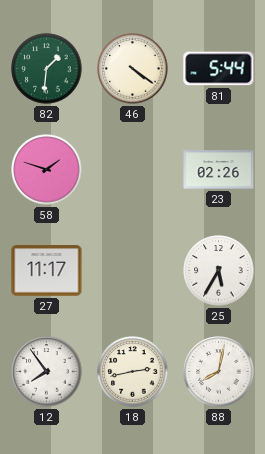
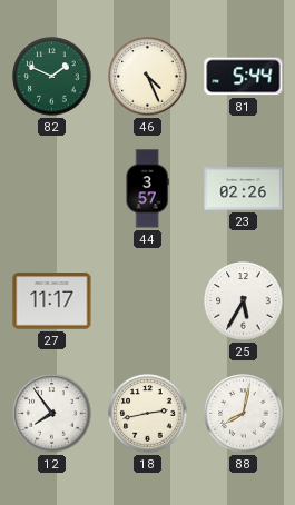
82: 1:31 -> 1:49 (52, 77)
46: 4:21 -> 4:26 (148, 77)
58: 1:48 -> none (47, 170)
44: none -> 3:57 (147, 189)
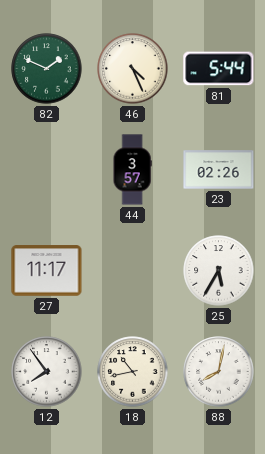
18: 2:43 -> 10:43 (133, 372)
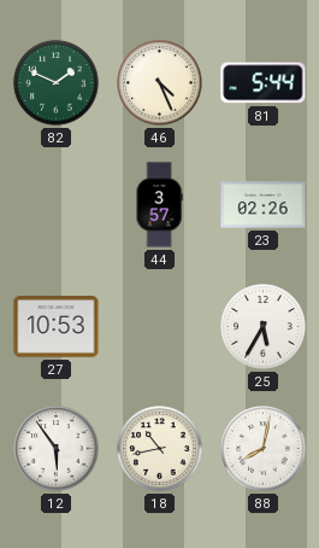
27: 11:17 -> 10:53 (57, 327)
12: 7:54 -> 5:54 (57, 449)
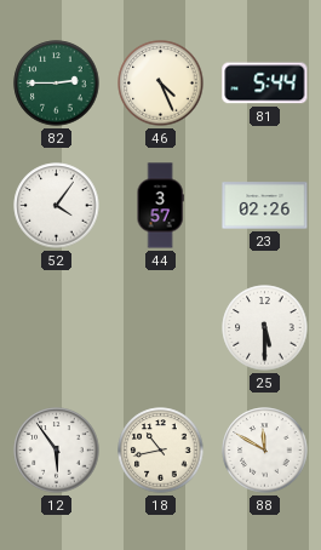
82: 1:49 -> 2:45 (57, 84)
52: none -> 4:06 (57, 206)
27: 10:53 -> none (57, 327)
25: 5:35 -> 5:30 (265, 328)
88: 8:02 -> 11:50 (265, 451)
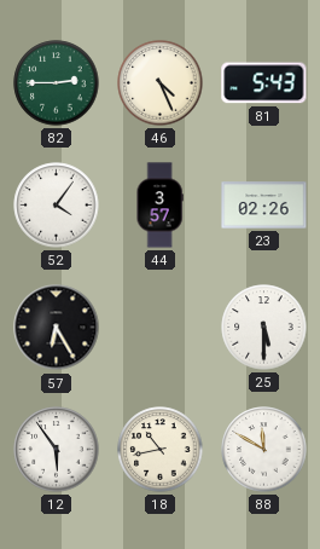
81: 5:44 -> 5:43 (264, 83)
57: none -> 6:25 (57, 328)
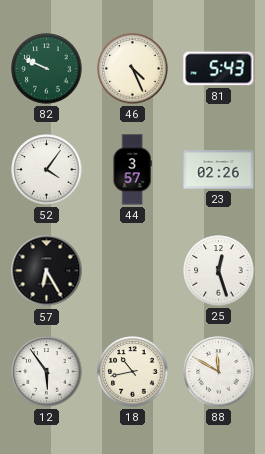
82: 2:45 -> 9:49 (47, 69)
25: 5:30 -> 12:27 (219, 271)
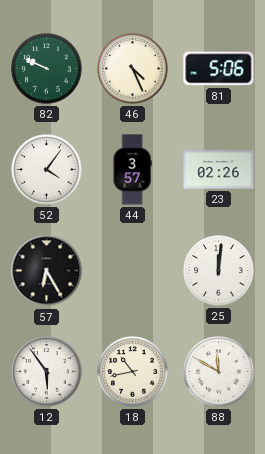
81: 5:43 -> 5:06 (219, 69)
25: 12:27 -> 12:01 (219, 271)
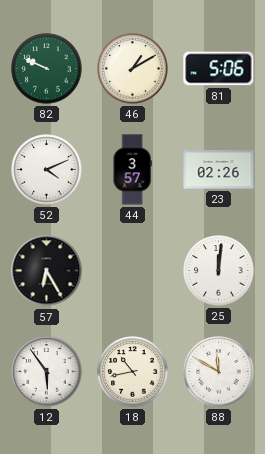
46: 4:26 -> 1:10 (133, 69)
52: 4:06 -> 4:11 (47, 170)
